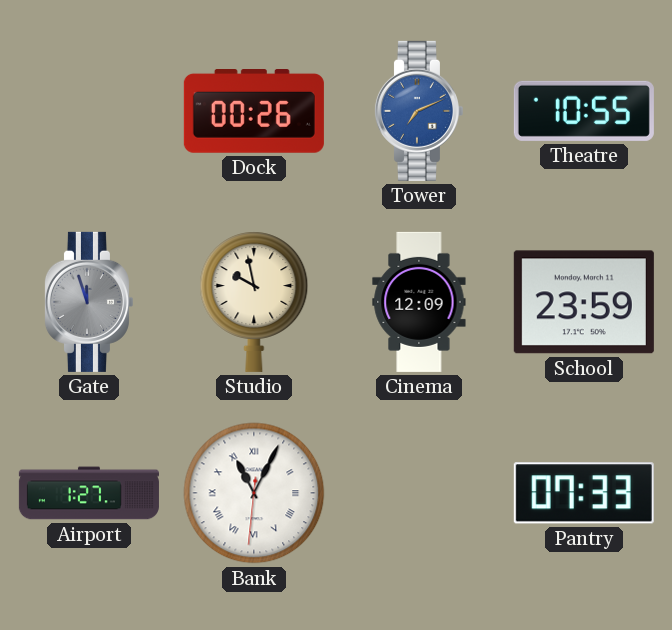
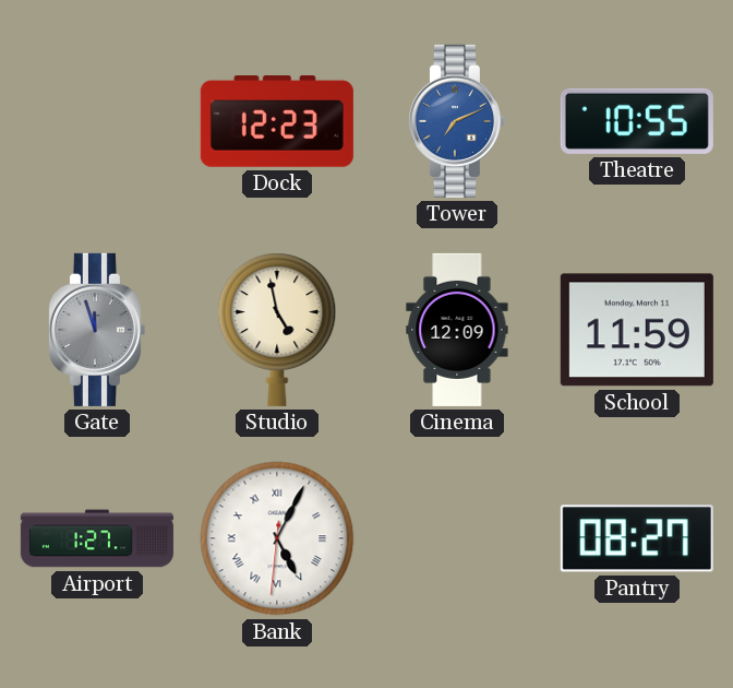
Dock: 00:26 -> 12:23 (277, 122)
Studio: 9:58 -> 4:58 (277, 330)
School: 23:59 -> 11:59 (637, 330)
Bank: 11:04 -> 5:04 (277, 538)
Pantry: 07:33 -> 08:27 (637, 538)
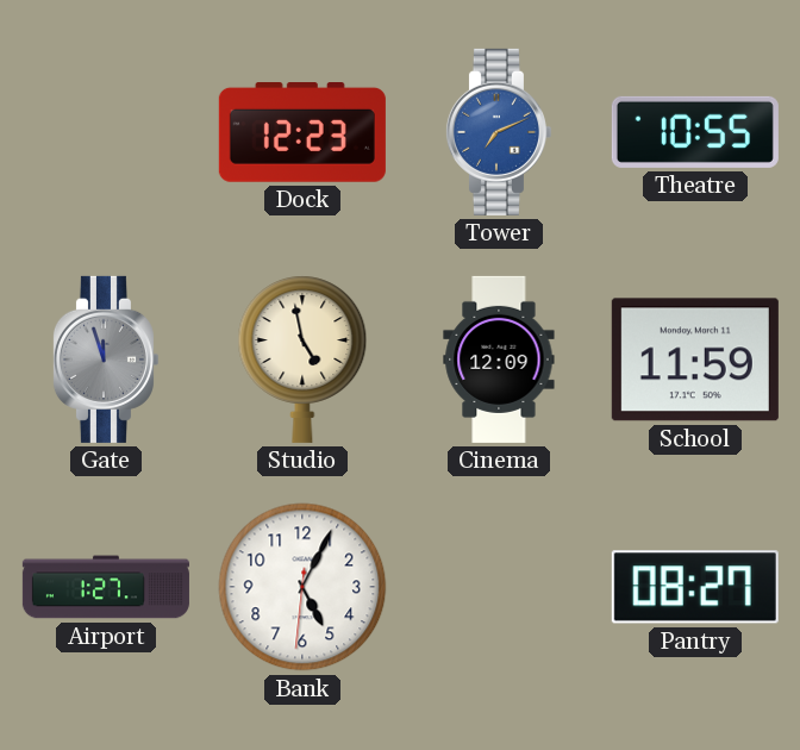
Bank numerals: Roman -> Arabic (302, 587)
